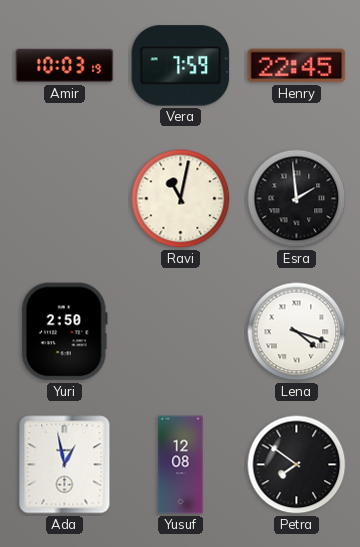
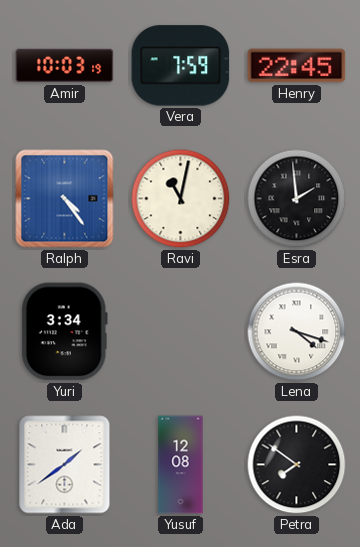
Ralph: none -> 4:24 (65, 199)
Yuri: 2:50 -> 3:34 (64, 332)
Ada: 12:58 -> 1:39 (65, 465)
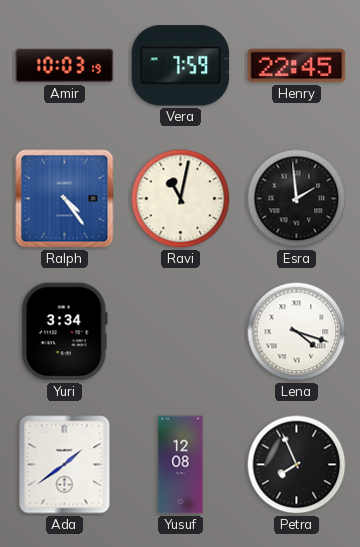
Petra: 7:51 -> 7:56 (297, 465)
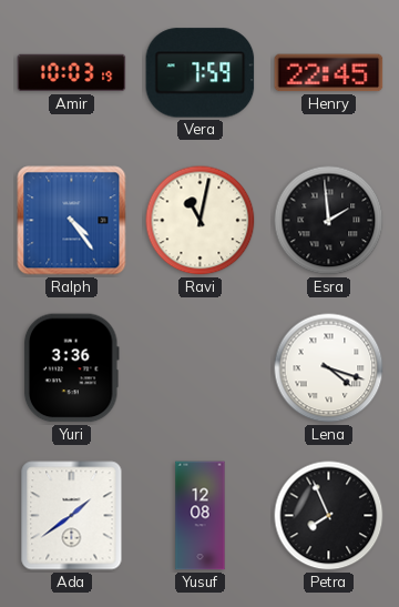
Yuri: 3:34 -> 3:36 (71, 368)
